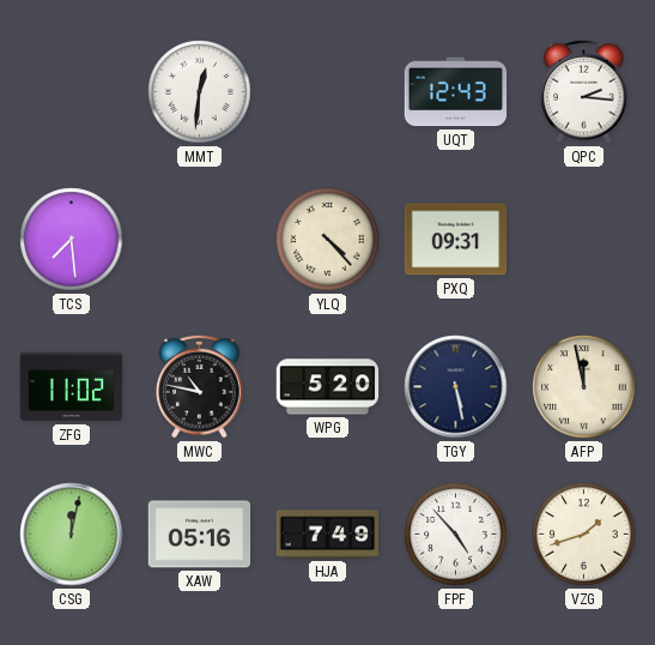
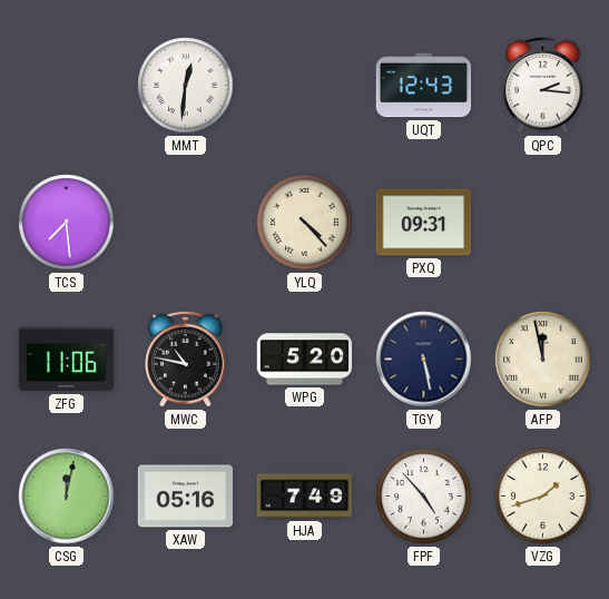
ZFG: 11:02 -> 11:06 (67, 360)
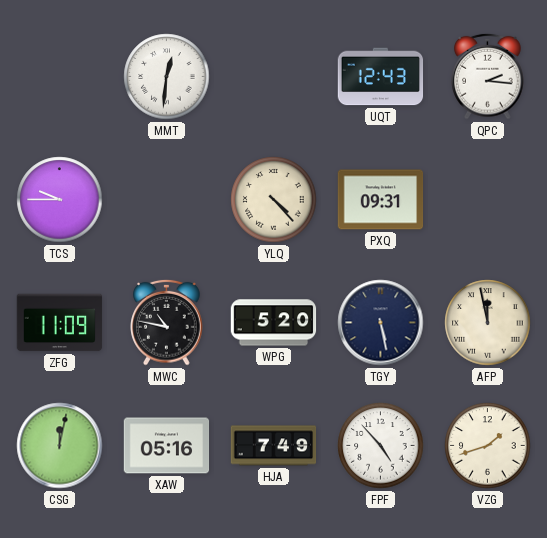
TCS: 7:29 -> 9:45 (60, 200)
ZFG: 11:06 -> 11:09 (60, 323)
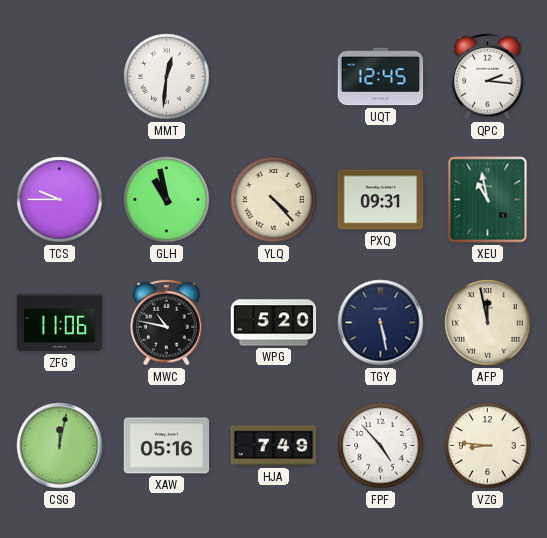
UQT: 12:43 -> 12:45 (381, 77)
GLH: none -> 10:58 (167, 200)
XEU: none -> 10:58 (488, 200)
ZFG: 11:09 -> 11:06 (60, 323)
VZG: 1:42 -> 8:46 (488, 446)
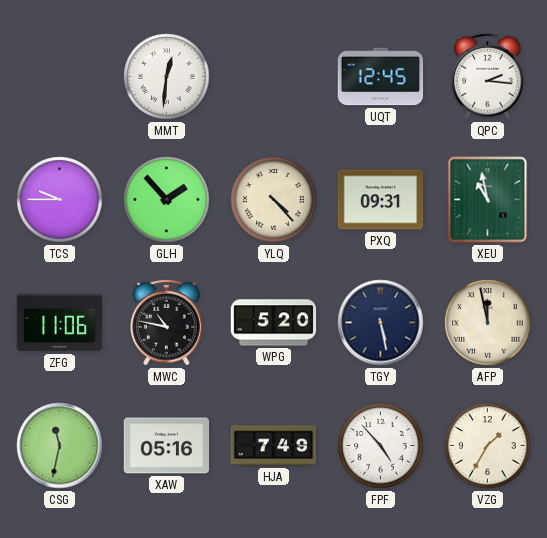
GLH: 10:58 -> 1:53 (167, 200)
CSG: 12:02 -> 11:32 (60, 446)
VZG: 8:46 -> 1:35 (488, 446)
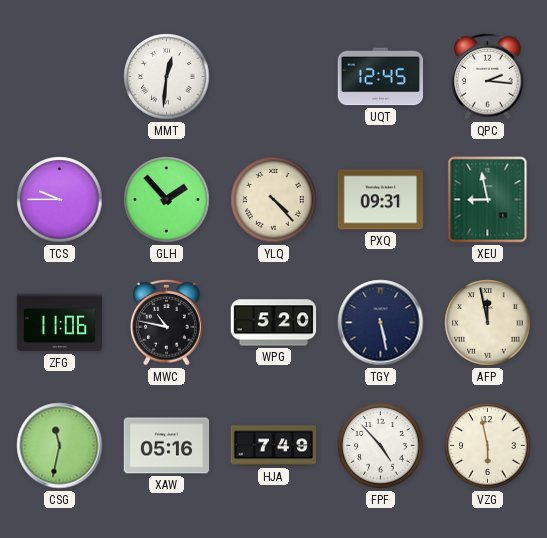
XEU: 10:58 -> 8:58 (488, 200)
VZG: 1:35 -> 5:58 (488, 446)
